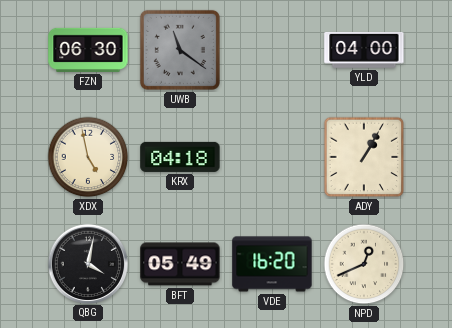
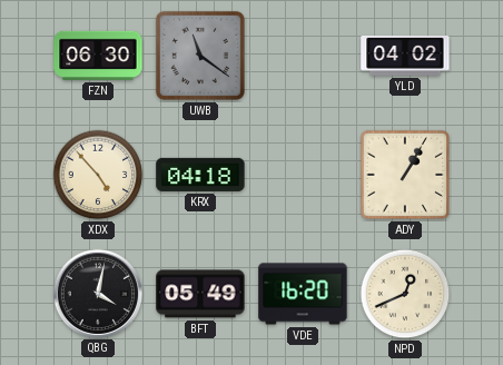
YLD: 04:00 -> 04:02 (405, 57)
XDX: 4:58 -> 4:53 (98, 175)
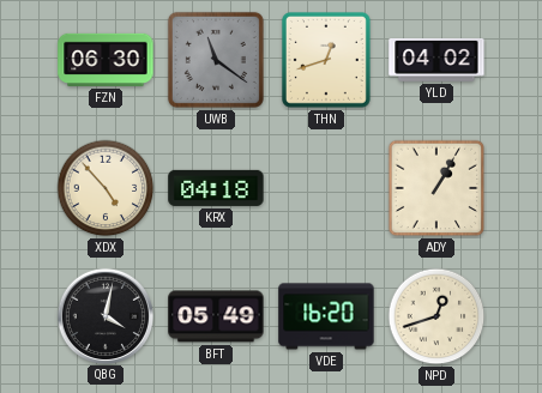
THN: none -> 12:42 (327, 61)
NPD: 12:41 -> 12:42 (436, 316)
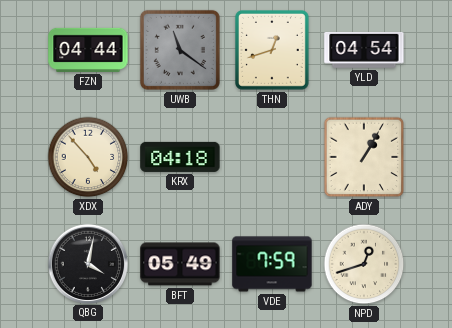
FZN: 06:30 -> 04:44 (88, 50)
YLD: 04:02 -> 04:54 (364, 51)
VDE: 16:20 -> 7:59 (272, 264)
